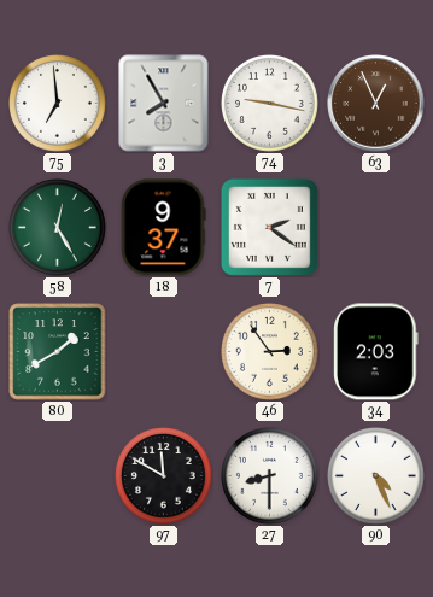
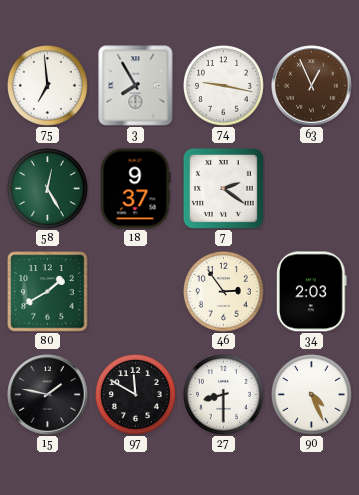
15: none -> 1:47 (48, 395)
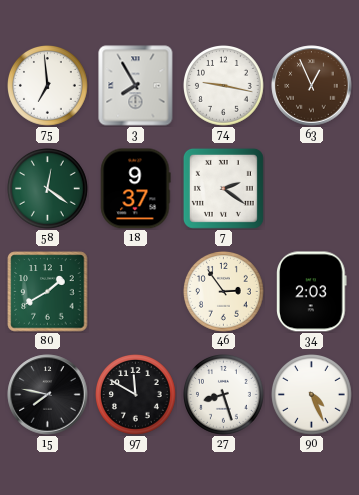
58: 12:25 -> 12:21 (48, 189)
15: 1:47 -> 7:47 (48, 395)
27: 8:30 -> 8:27 (224, 395)
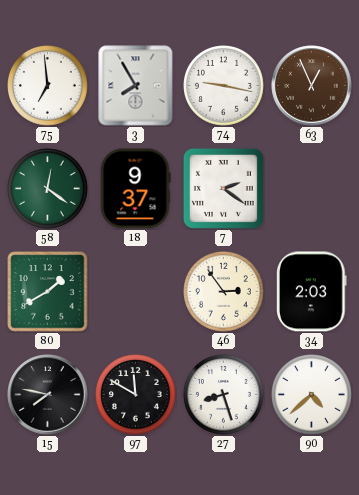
90: 4:26 -> 4:38 (312, 395)
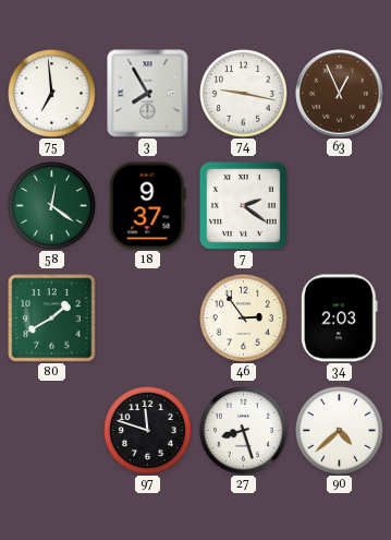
15: 7:47 -> none (48, 395)
97: 11:50 -> 11:48 (148, 431)
